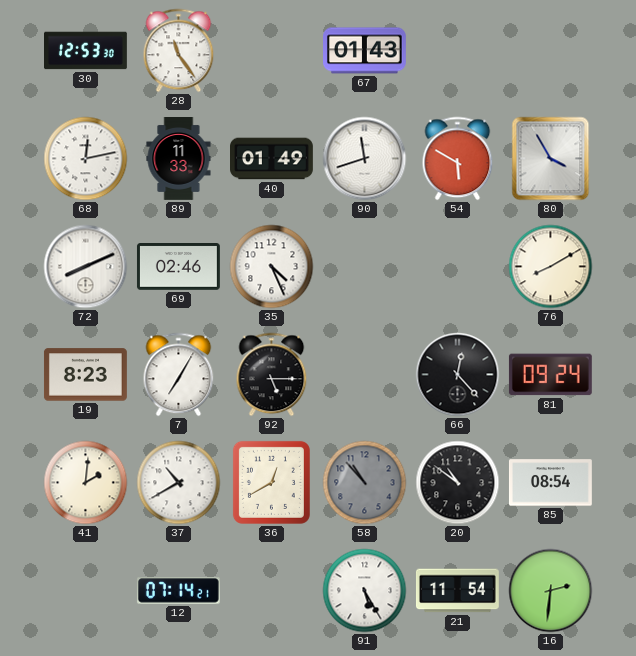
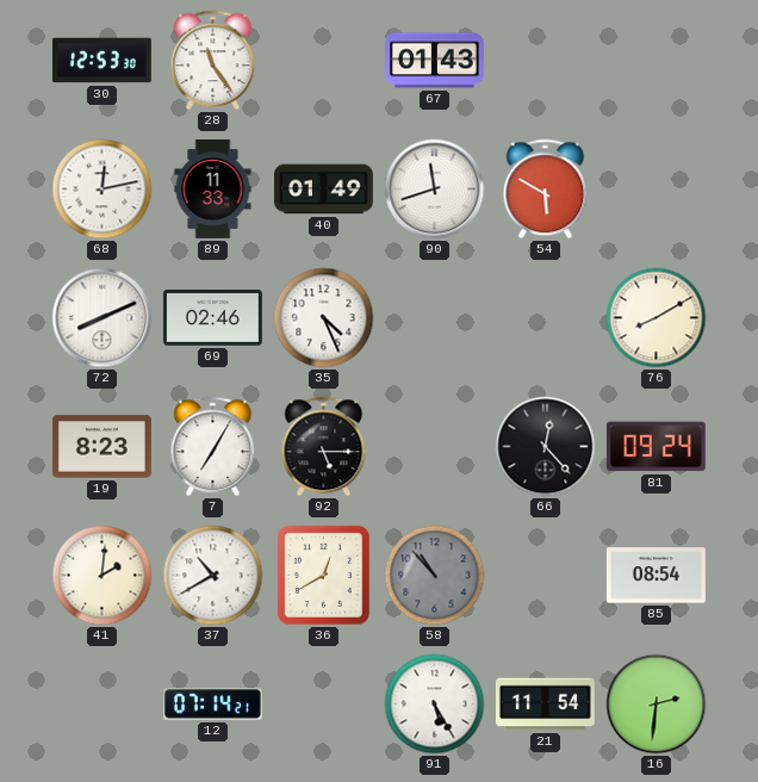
80: 3:55 -> none (551, 159)
20: 10:51 -> none (458, 483)
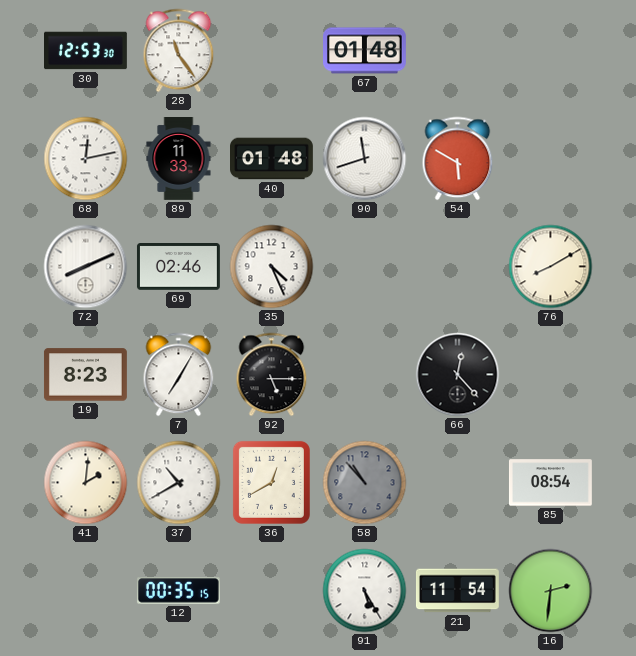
67: 01:43 -> 01:48 (365, 51)
40: 01:49 -> 01:48 (272, 159)
81: 09:24 -> none (656, 447)
12: 07:14 -> 00:35 (178, 591)
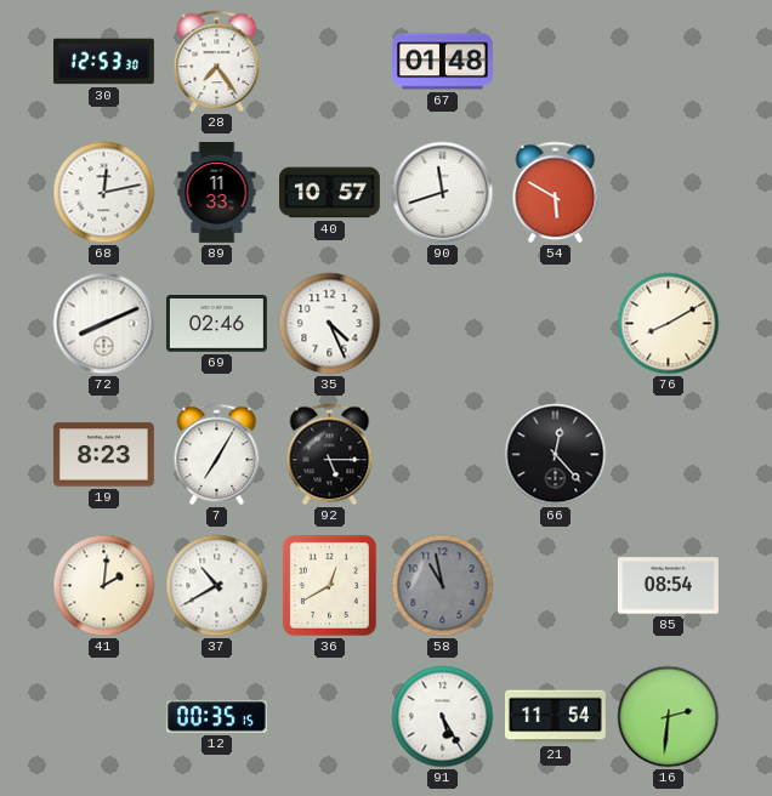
28: 11:24 -> 7:24 (217, 62)
40: 01:48 -> 10:57 (330, 193)
58: 10:53 -> 10:58 (443, 586)
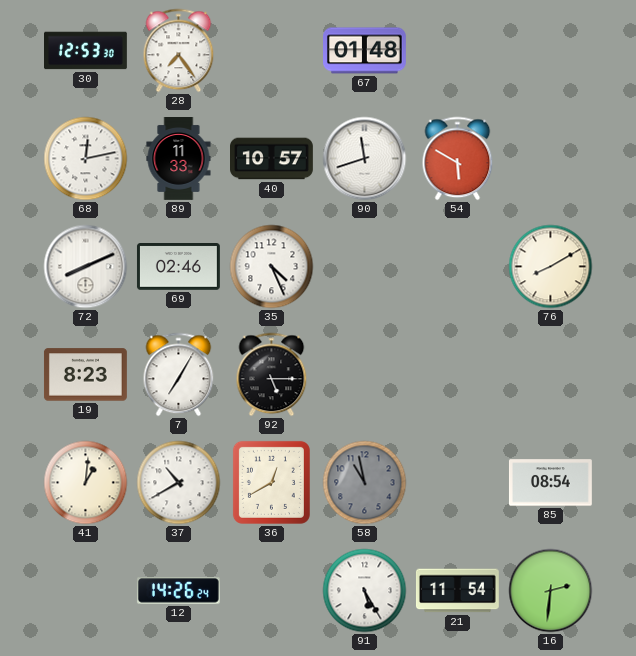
66: 12:23 -> none (556, 455)
41: 2:01 -> 1:01 (86, 483)
12: 00:35 -> 14:26 (178, 591)
